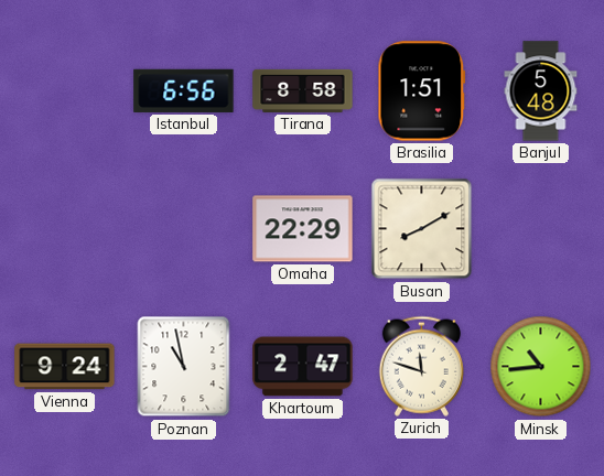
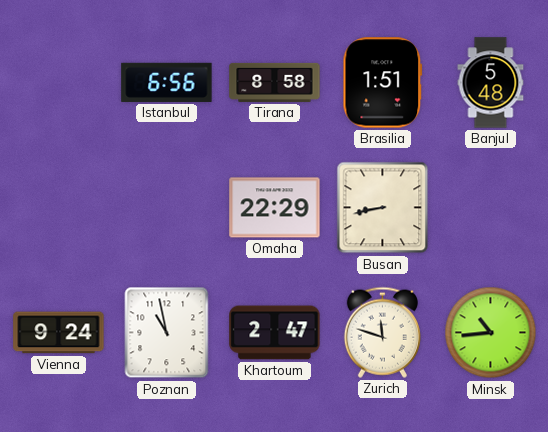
Busan: 8:10 -> 8:43 (383, 208)
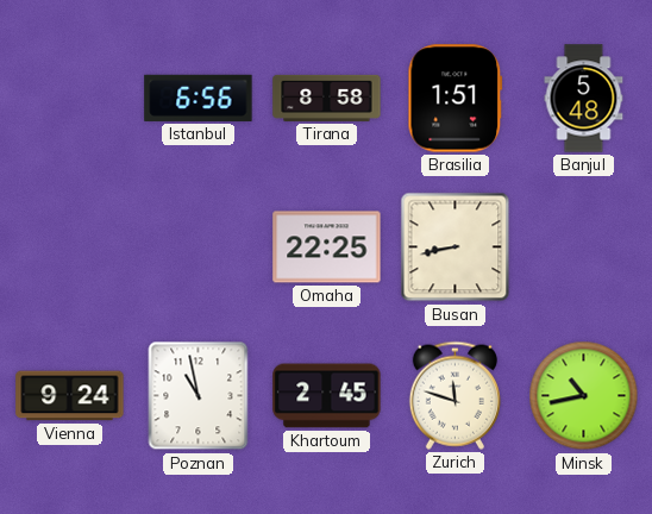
Omaha: 22:29 -> 22:25 (327, 247)
Khartoum: 2:47 -> 2:45 (327, 396)
Minsk: 10:44 -> 10:43 (584, 396)
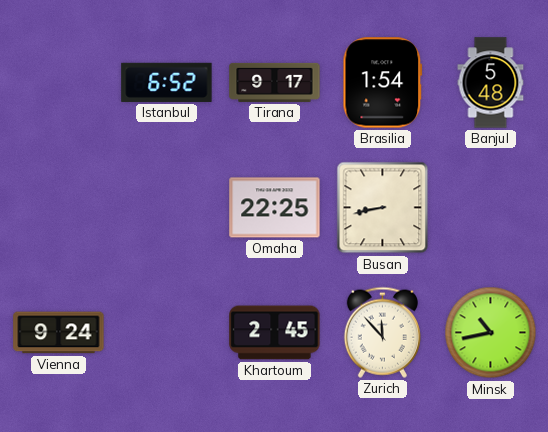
Istanbul: 6:56 -> 6:52 (167, 82)
Tirana: 8:58 -> 9:17 (275, 82)
Brasilia: 1:51 -> 1:54 (383, 83)
Poznan: 10:58 -> none (199, 396)
Zurich: 11:48 -> 11:53 (382, 332)
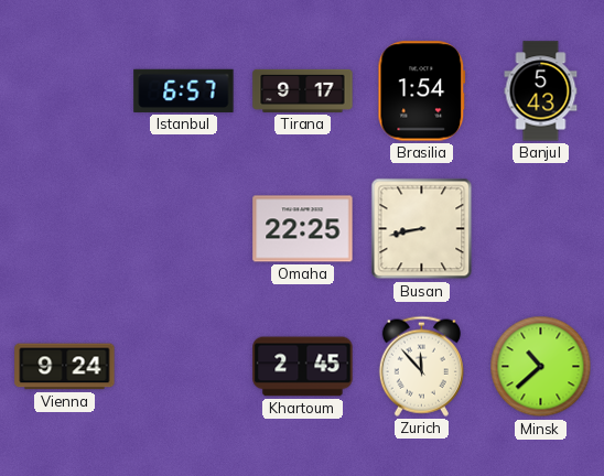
Istanbul: 6:52 -> 6:57 (184, 90)
Banjul: 5:48 -> 5:43 (541, 91)
Minsk: 10:43 -> 10:38 (541, 367)
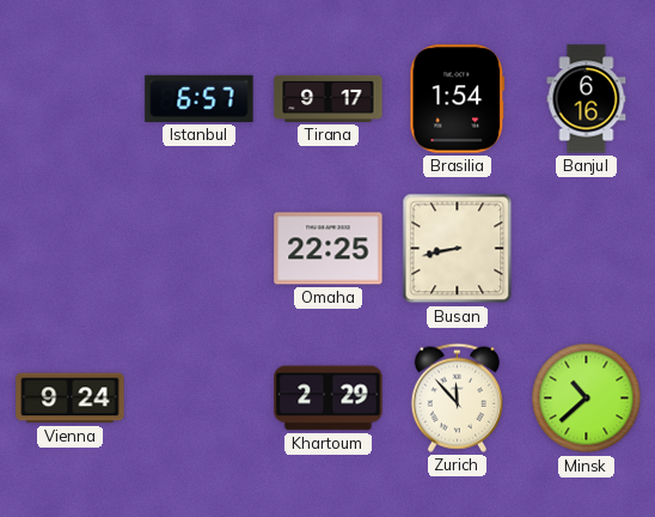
Banjul: 5:43 -> 6:16 (587, 99)
Khartoum: 2:45 -> 2:29 (329, 399)
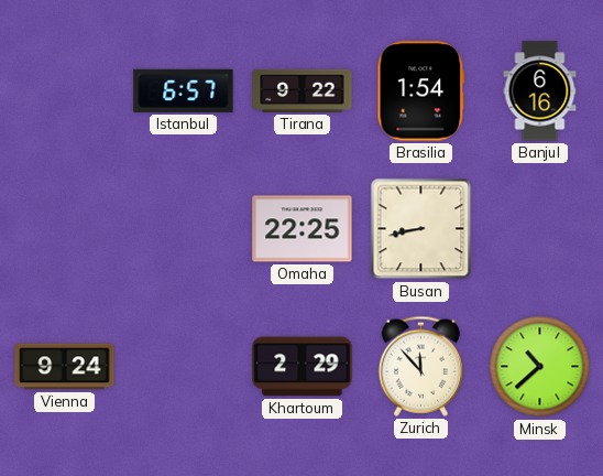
Tirana: 9:17 -> 9:22 (303, 90)
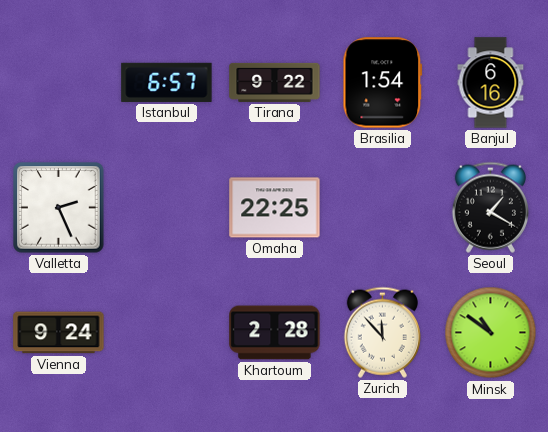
Valletta: none -> 2:26 (59, 208)
Busan: 8:43 -> none (421, 229)
Seoul: none -> 1:20 (490, 207)
Khartoum: 2:29 -> 2:28 (275, 333)
Minsk: 10:38 -> 10:51 (491, 333)
